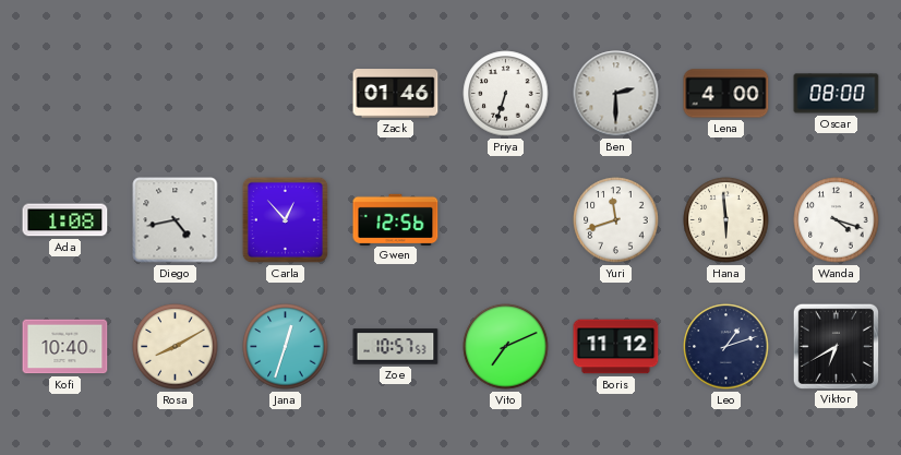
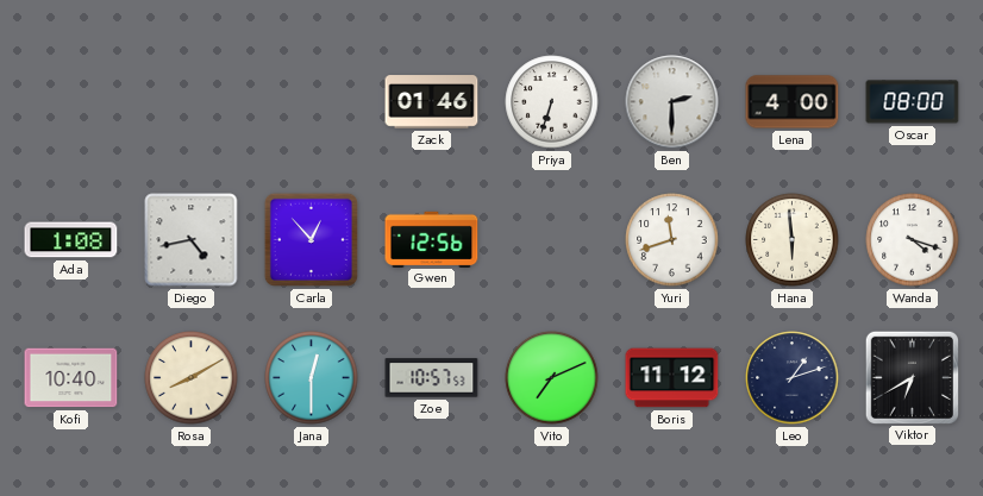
Jana: 12:33 -> 12:30 (312, 378)
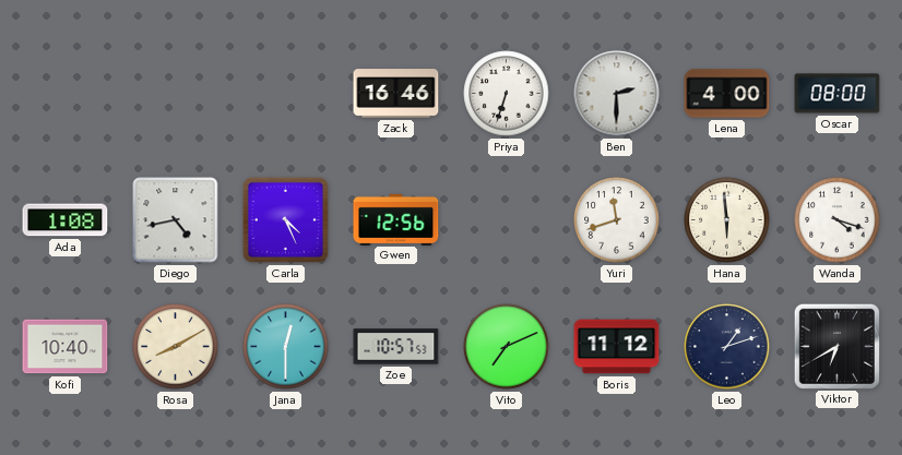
Zack: 01:46 -> 16:46 (396, 94)
Carla: 12:53 -> 4:26 (285, 219)
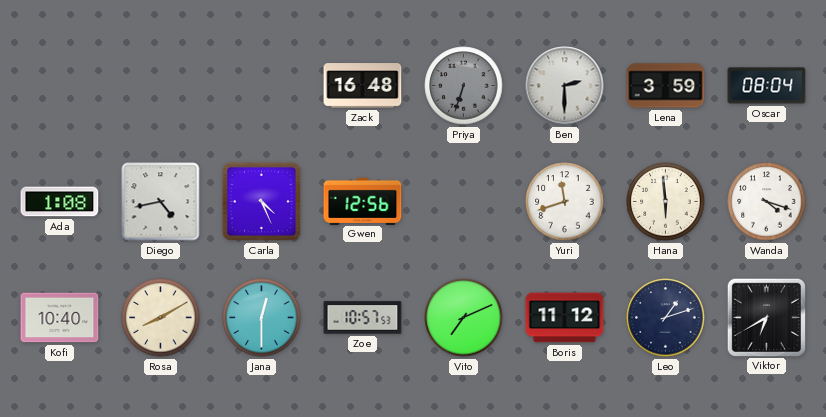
Zack: 16:46 -> 16:48 (363, 86)
Priya dial: white -> grey (464, 86)
Lena: 4:00 -> 3:59 (666, 86)
Oscar: 08:00 -> 08:04 (767, 86)
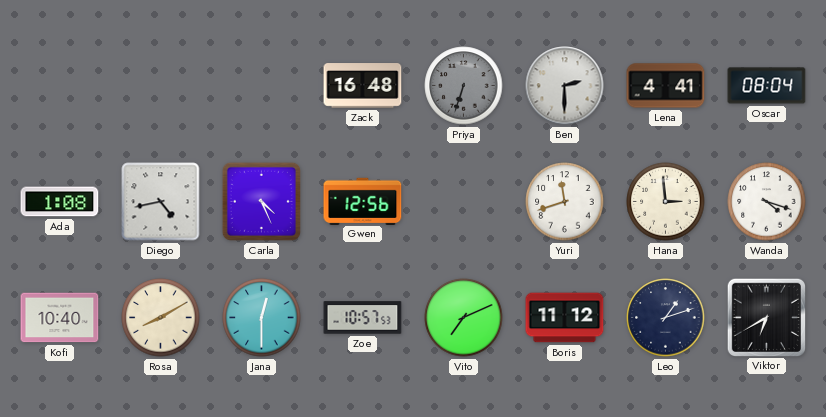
Lena: 3:59 -> 4:41 (666, 86)
Hana: 5:59 -> 2:59 (666, 202)
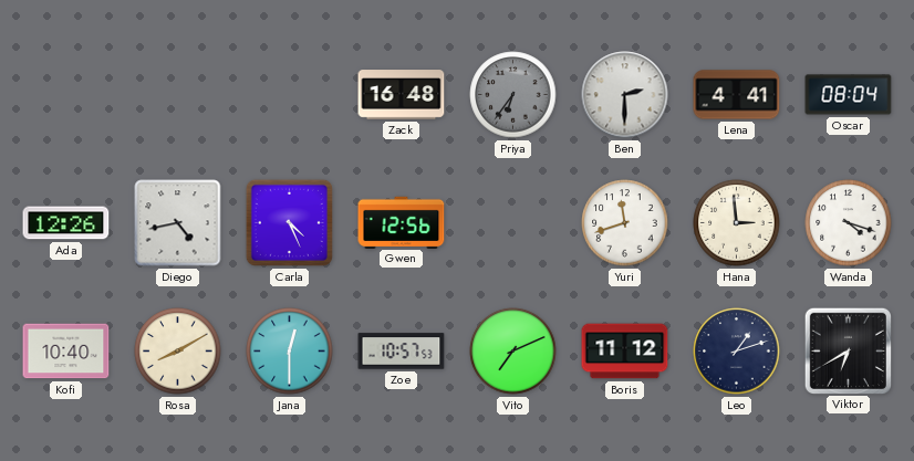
Priya: 6:33 -> 6:36 (513, 95)
Ada: 1:08 -> 12:26 (66, 223)
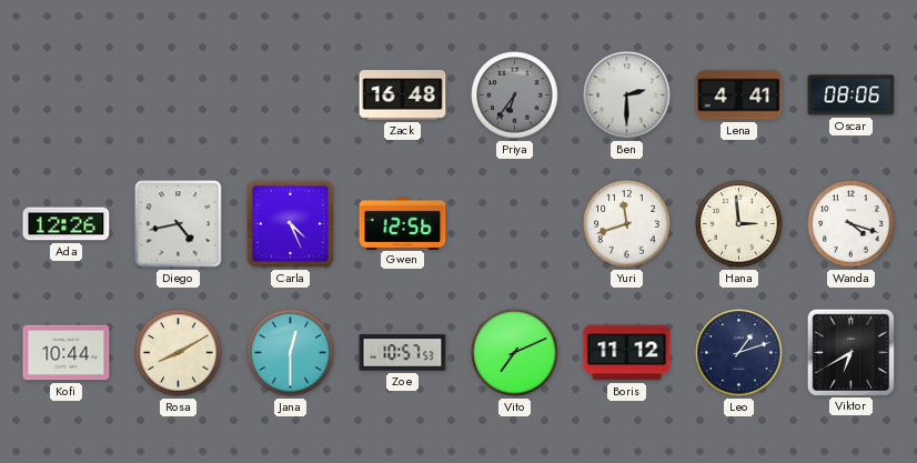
Oscar: 08:04 -> 08:06 (851, 95)
Kofi: 10:40 -> 10:44 (67, 353)
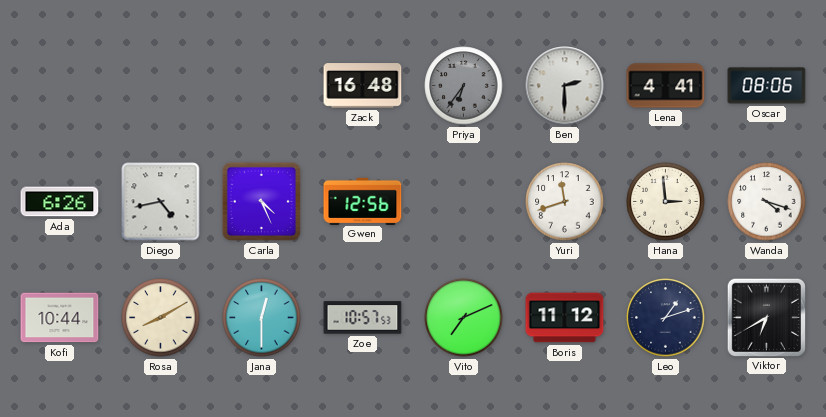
Ada: 12:26 -> 6:26 (60, 202)
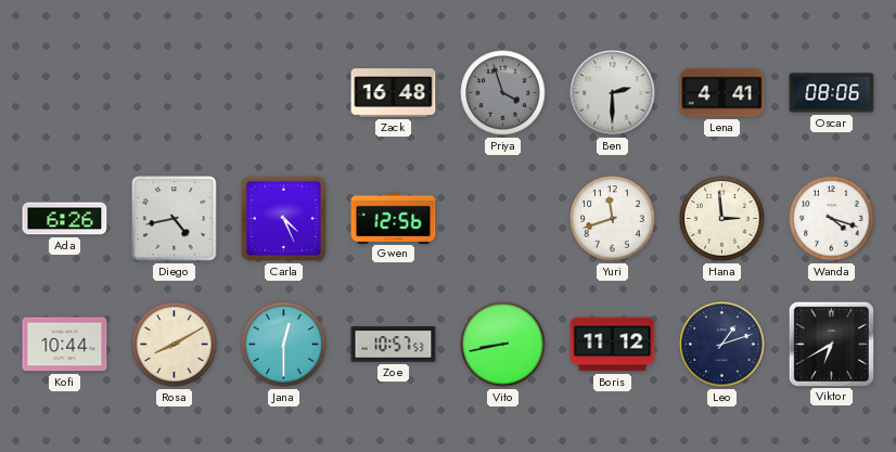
Priya: 6:36 -> 3:57 (503, 93)
Vito: 7:11 -> 8:43 (503, 345)
